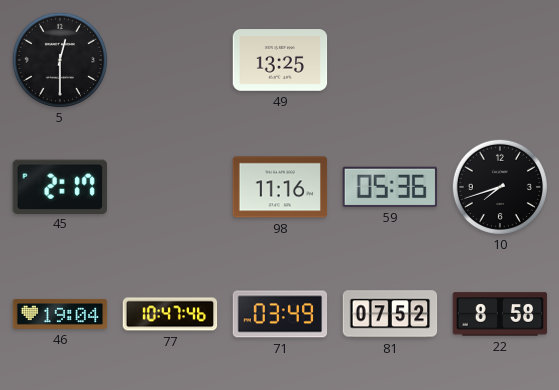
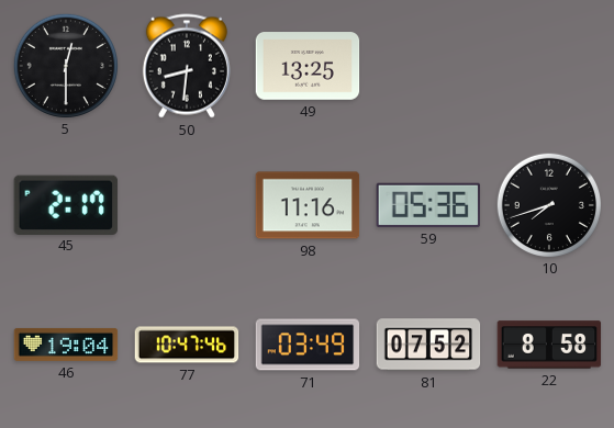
50: none -> 8:31 (187, 66)
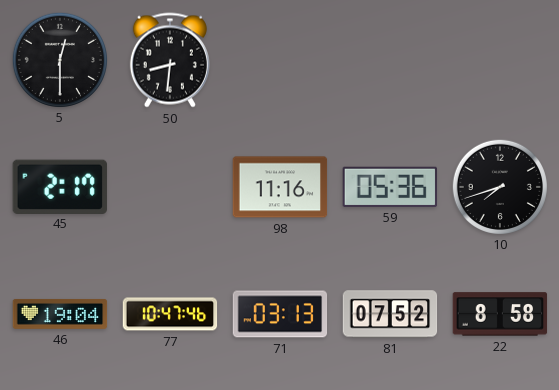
49: 13:25 -> none (308, 66)
71: 03:49 -> 03:13 (280, 314)
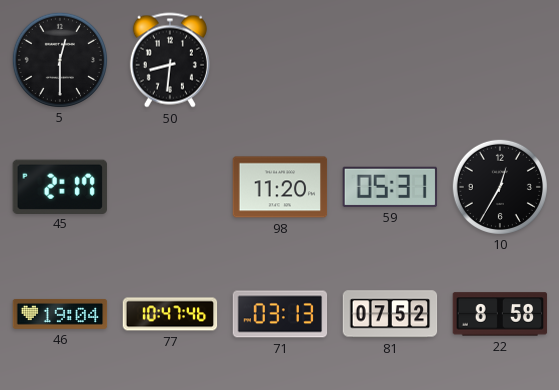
98: 11:16 -> 11:20 (280, 187)
59: 05:36 -> 05:31 (389, 187)
10: 7:42 -> 12:35 (499, 186)
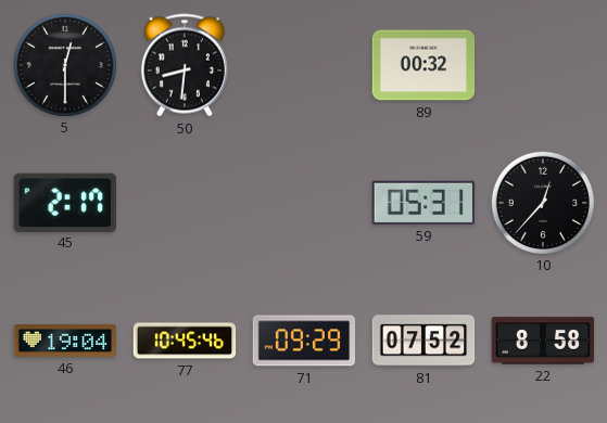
89: none -> 00:32 (423, 65)
98: 11:20 -> none (280, 187)
10: 12:35 -> 12:37 (542, 202)
77: 10:47 -> 10:45 (185, 341)
71: 03:13 -> 09:29 (304, 341)
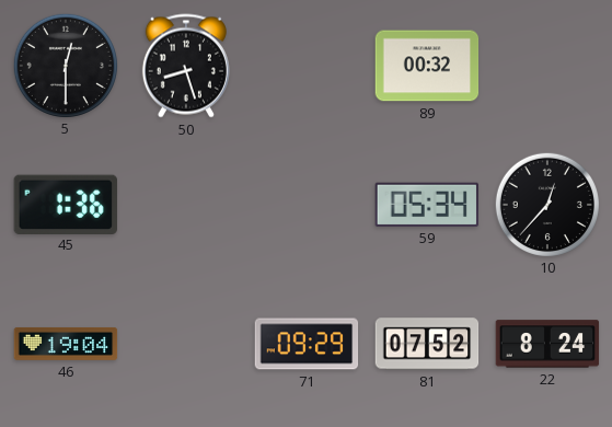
50: 8:31 -> 8:27 (186, 66)
45: 2:17 -> 1:36 (66, 204)
59: 05:31 -> 05:34 (426, 205)
77: 10:45 -> none (185, 341)
22: 8:58 -> 8:24 (547, 344)
